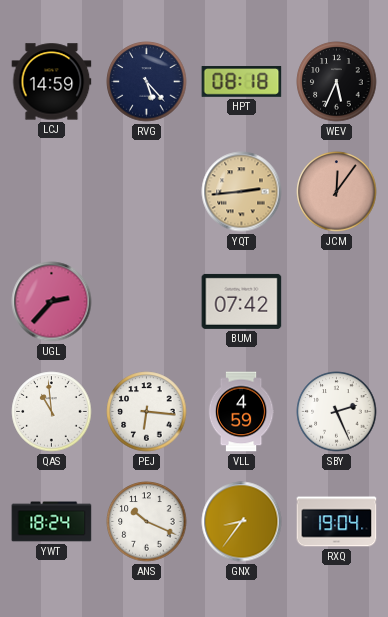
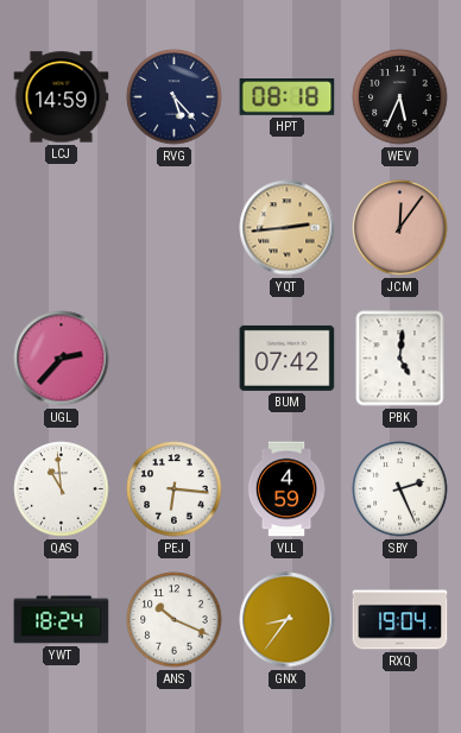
PBK: none -> 5:01 (400, 359)
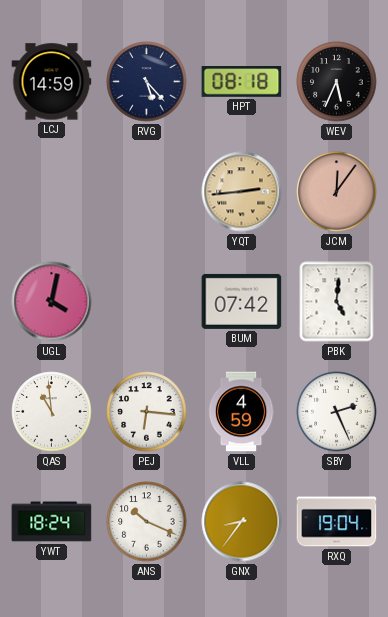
UGL: 2:37 -> 4:02 (52, 302)
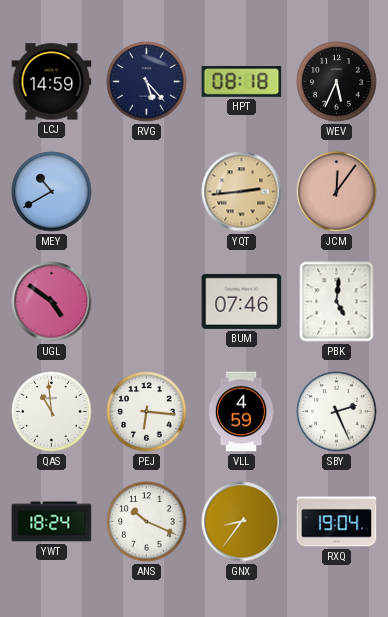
MEY: none -> 10:40 (52, 192)
UGL: 4:02 -> 4:51 (52, 302)
BUM: 07:42 -> 07:46 (242, 301)
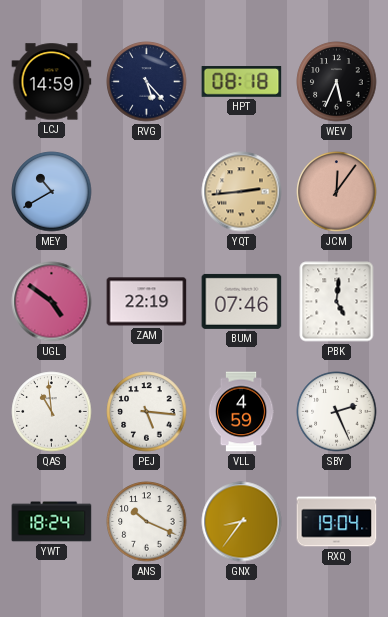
ZAM: none -> 22:19 (147, 302)
PEJ: 6:16 -> 5:16 (147, 412)
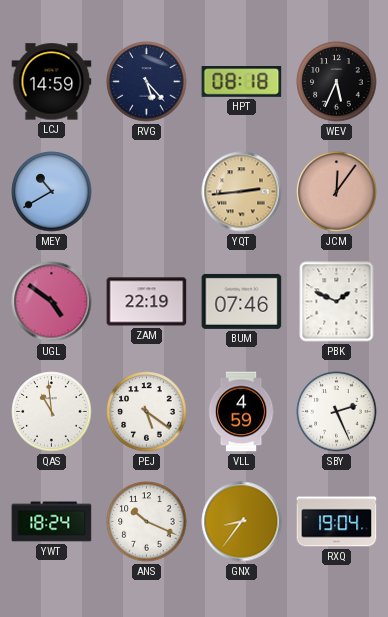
PBK: 5:01 -> 1:49 (337, 302)
PEJ: 5:16 -> 5:21 (147, 412)
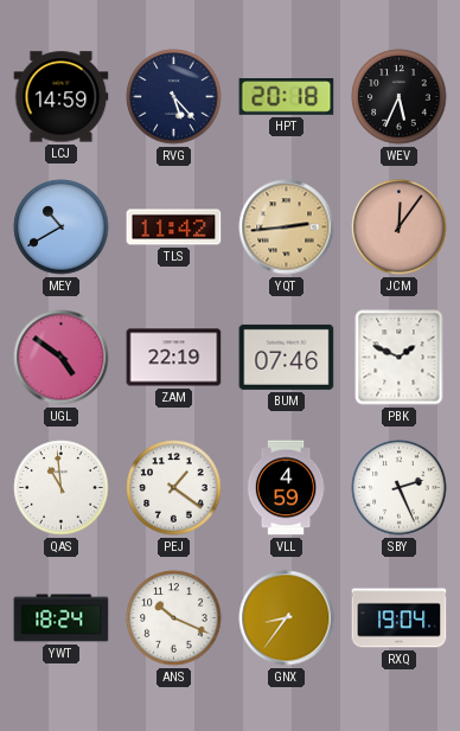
HPT: 08:18 -> 20:18 (287, 97)
TLS: none -> 11:42 (174, 227)
PEJ: 5:21 -> 1:21 (174, 488)
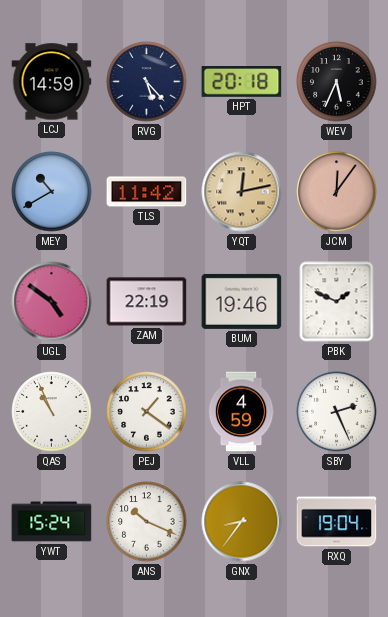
YQT: 2:44 -> 12:13 (242, 192)
BUM: 07:46 -> 19:46 (242, 301)
QAS: 10:59 -> 10:56 (52, 412)
YWT: 18:24 -> 15:24 (52, 522)
